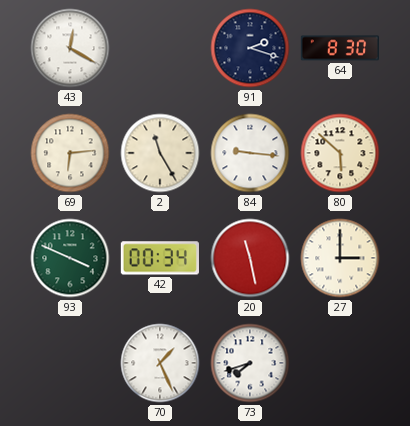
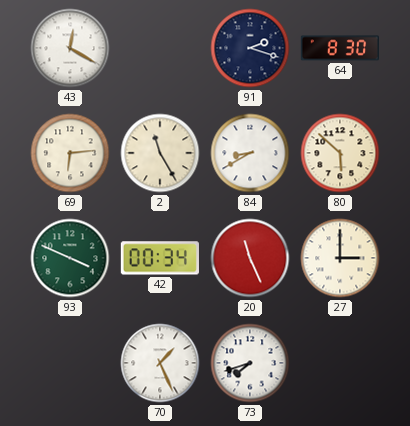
84: 9:16 -> 8:40 (250, 153)
20: 11:28 -> 11:26 (250, 258)
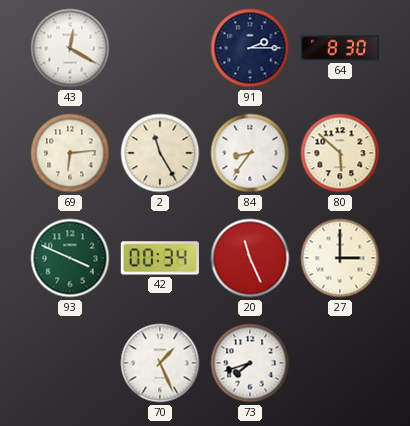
91: 2:18 -> 2:15 (250, 48)
84: 8:40 -> 8:36 (250, 153)
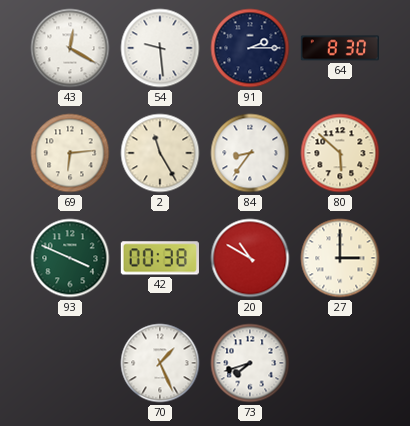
54: none -> 9:29 (160, 48)
42: 00:34 -> 00:38 (160, 258)
20: 11:26 -> 10:50 (250, 258)
